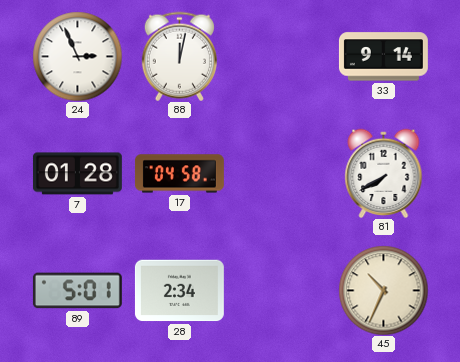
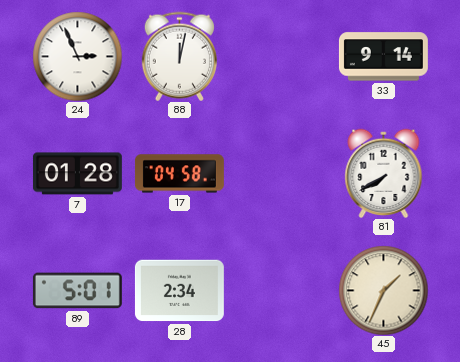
45: 10:34 -> 1:34 (383, 290)
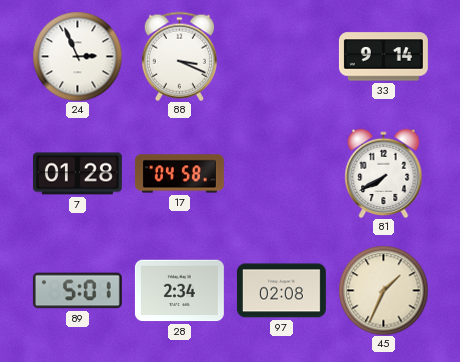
88: 12:02 -> 3:19 (179, 56)
97: none -> 02:08 (281, 291)
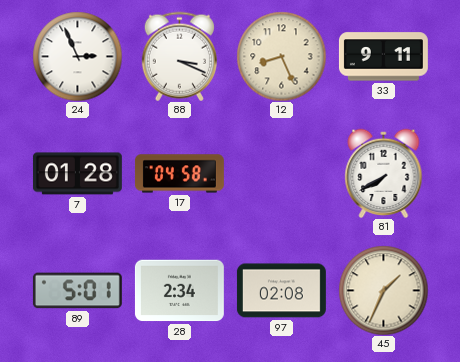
12: none -> 8:26 (281, 56)
33: 9:14 -> 9:11 (383, 57)
